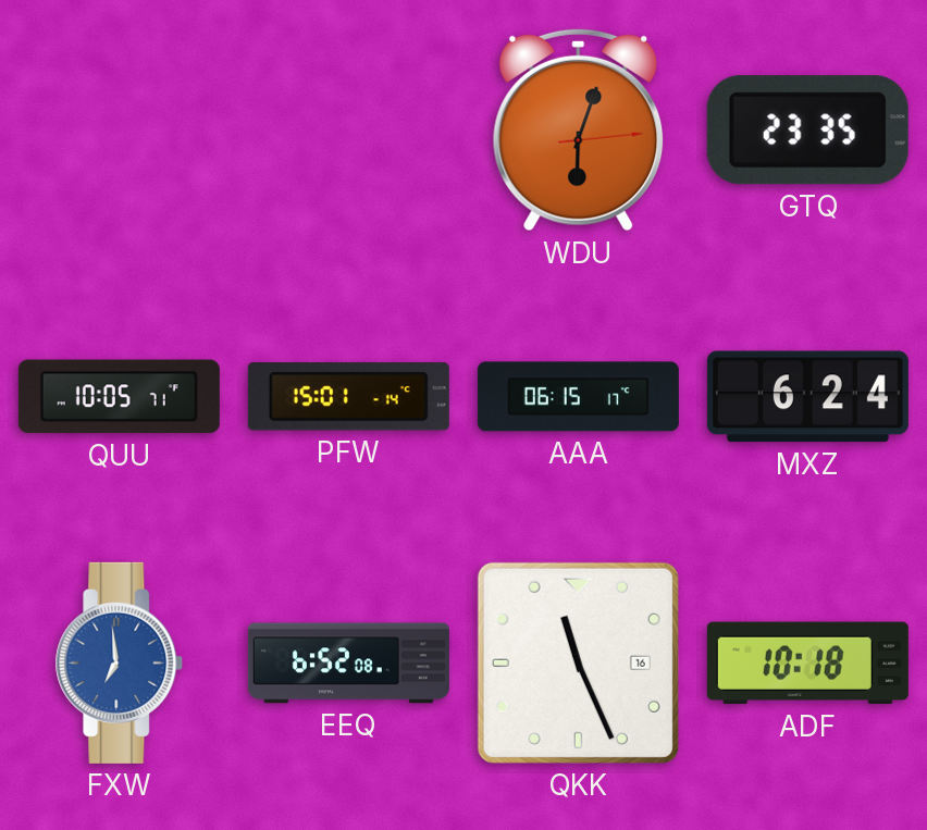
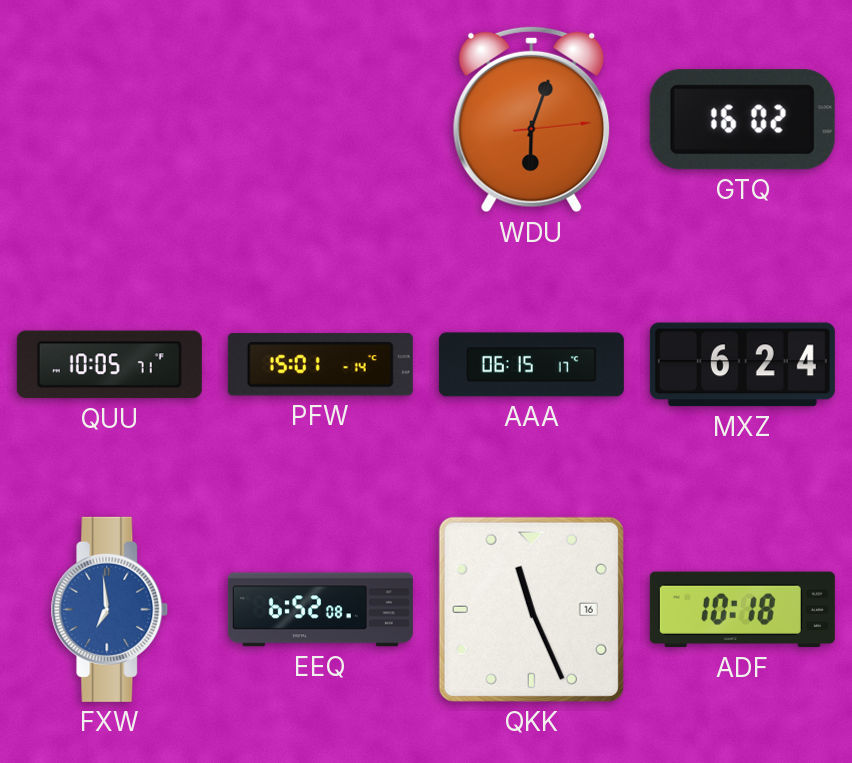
GTQ: 23:35 -> 16:02 (742, 120)
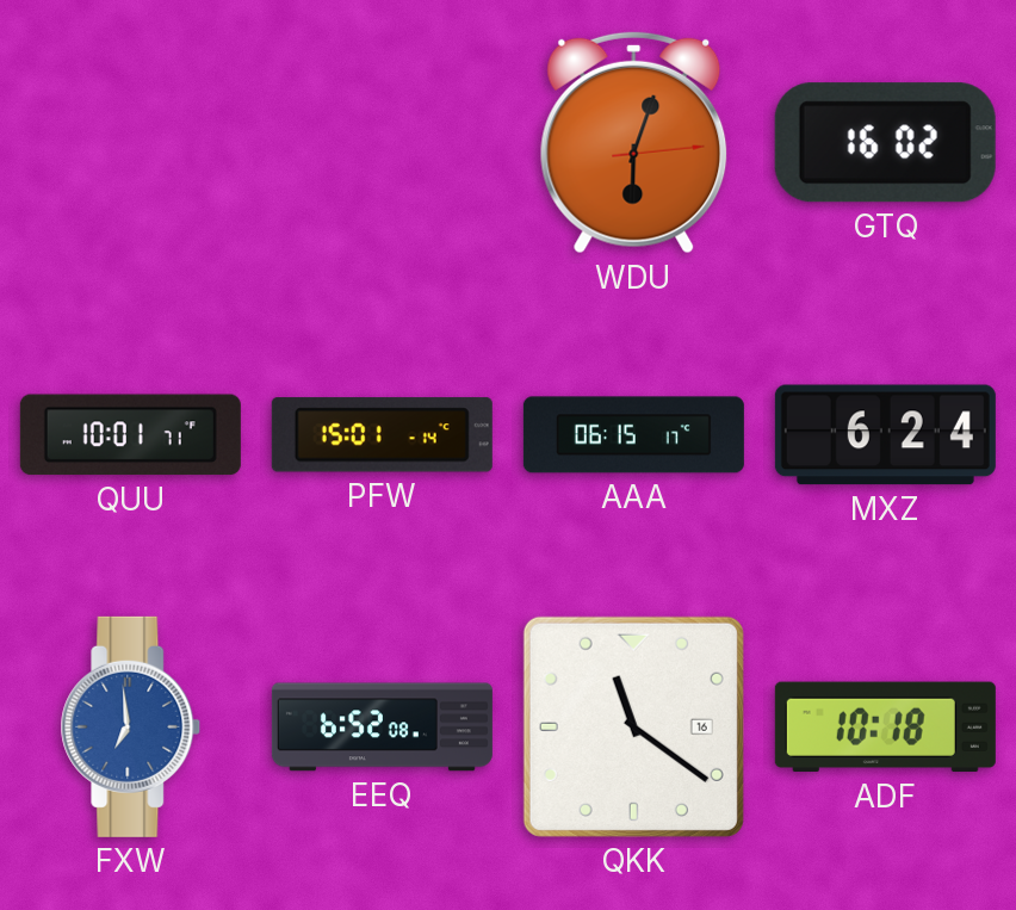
QUU: 10:05 -> 10:01 (130, 435)
QKK: 11:26 -> 11:21 (633, 726)
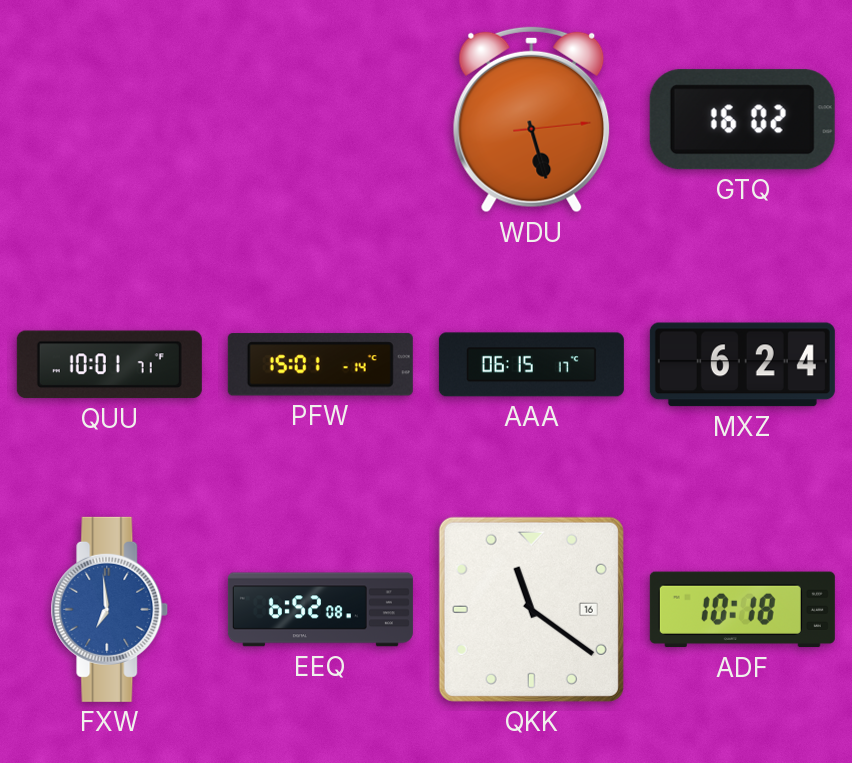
WDU: 6:03 -> 5:27 (532, 119)
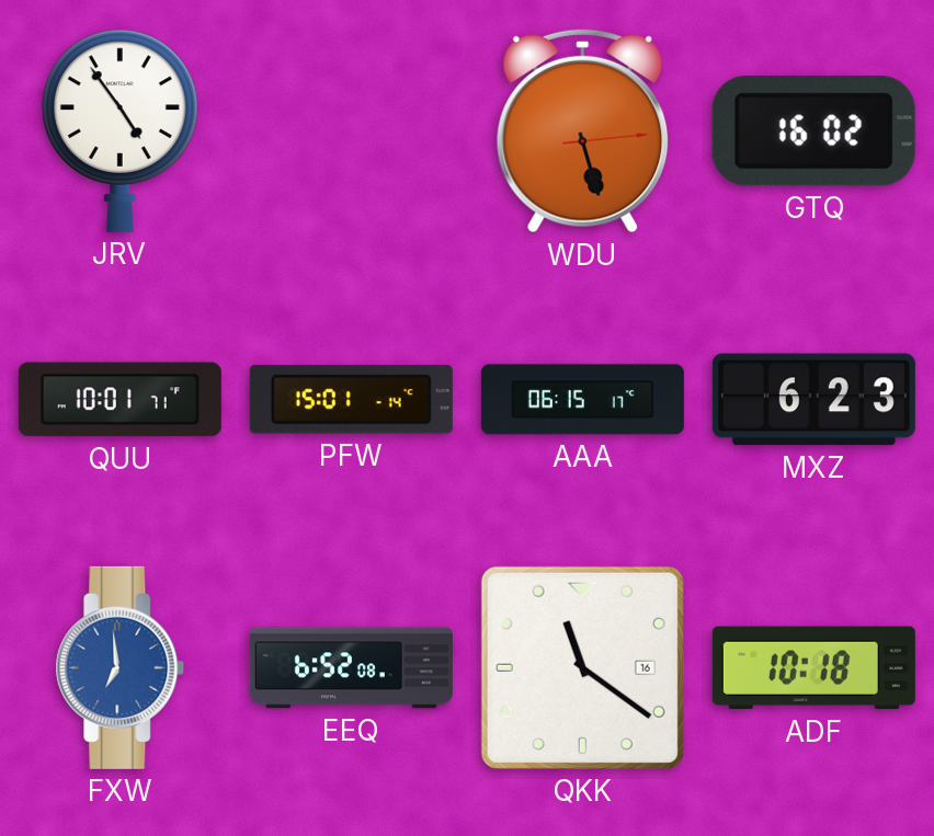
JRV: none -> 4:54 (121, 130)
MXZ: 6:24 -> 6:23 (813, 400)
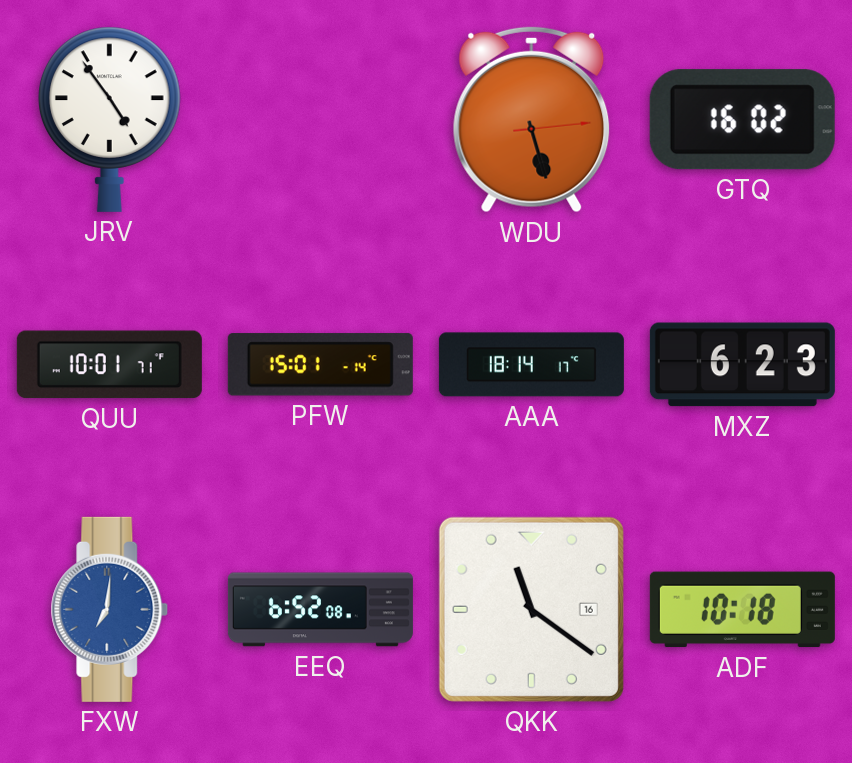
AAA: 06:15 -> 18:14 (531, 365)
FXW: 6:59 -> 7:01 (110, 609)
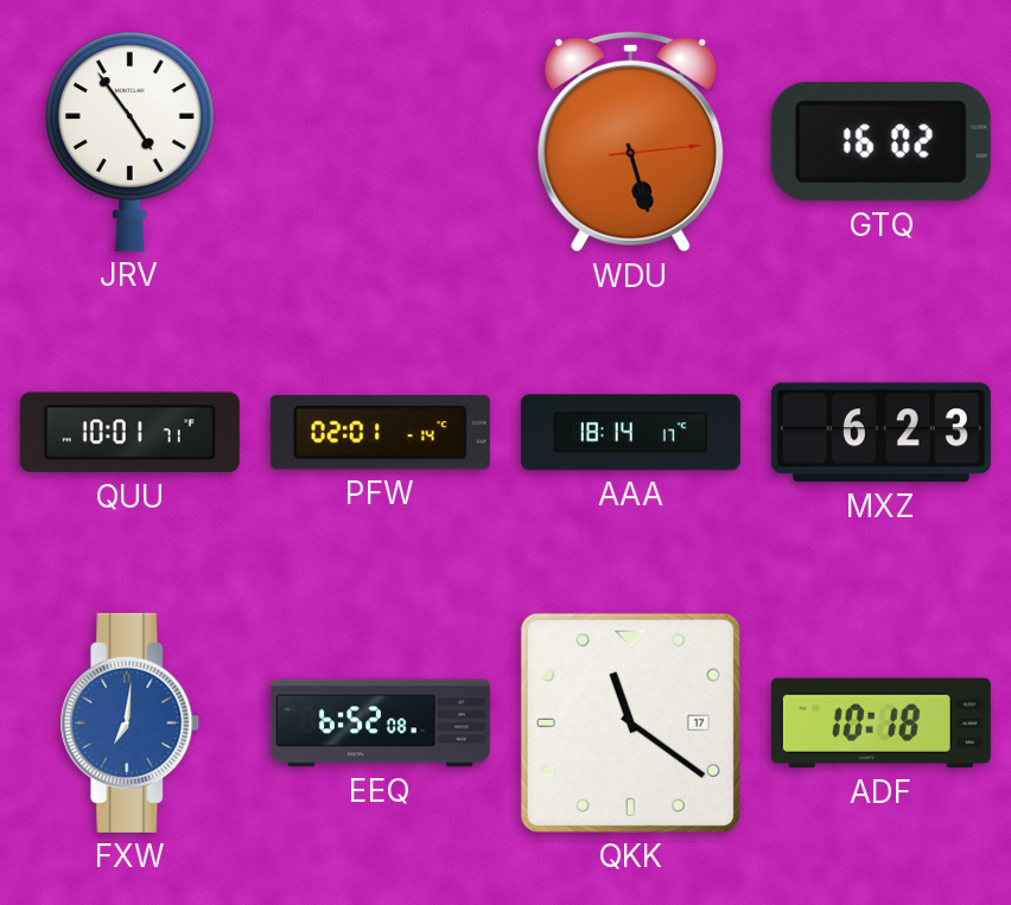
PFW: 15:01 -> 02:01 (380, 433)
QKK date: 16 -> 17 (630, 722)
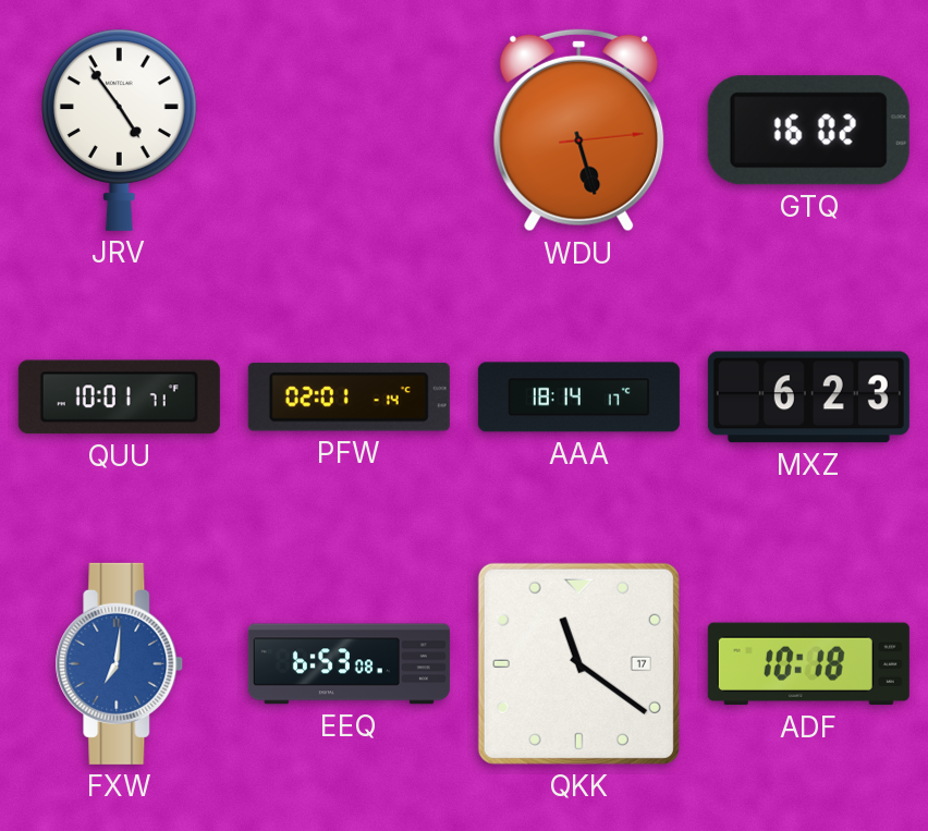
EEQ: 6:52 -> 6:53 (349, 664)
